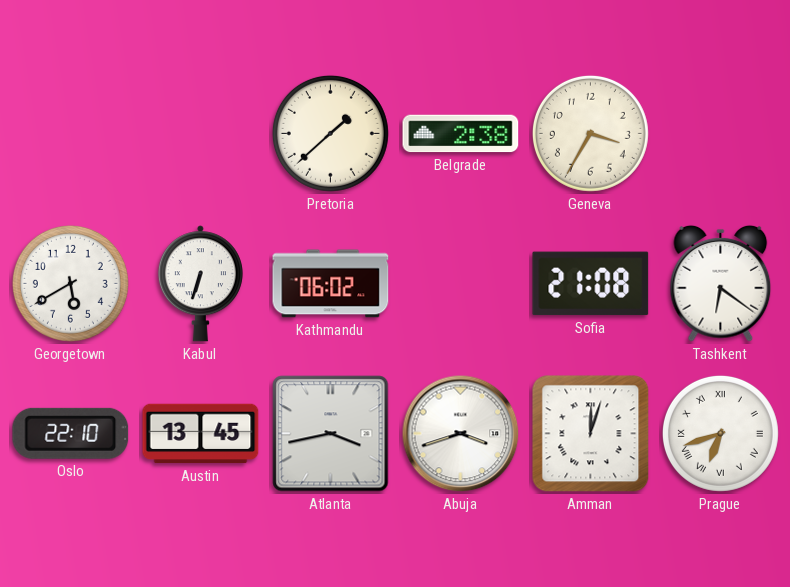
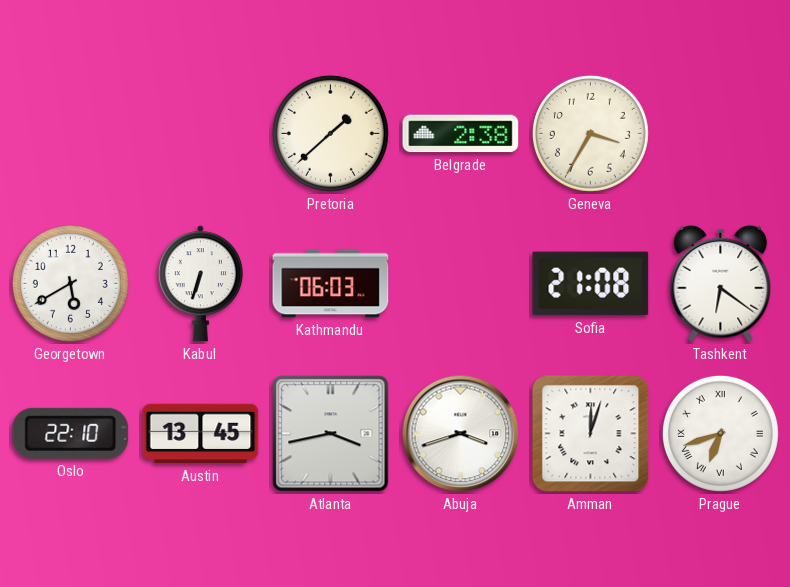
Kathmandu: 06:02 -> 06:03 (331, 284)
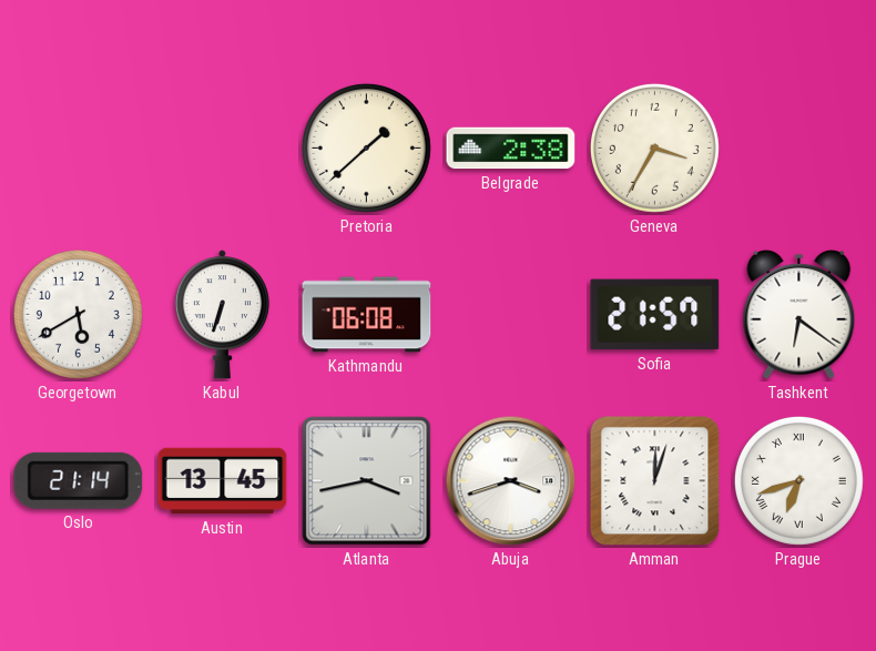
Kathmandu: 06:03 -> 06:08 (367, 315)
Sofia: 21:08 -> 21:57 (655, 315)
Oslo: 22:10 -> 21:14 (79, 480)
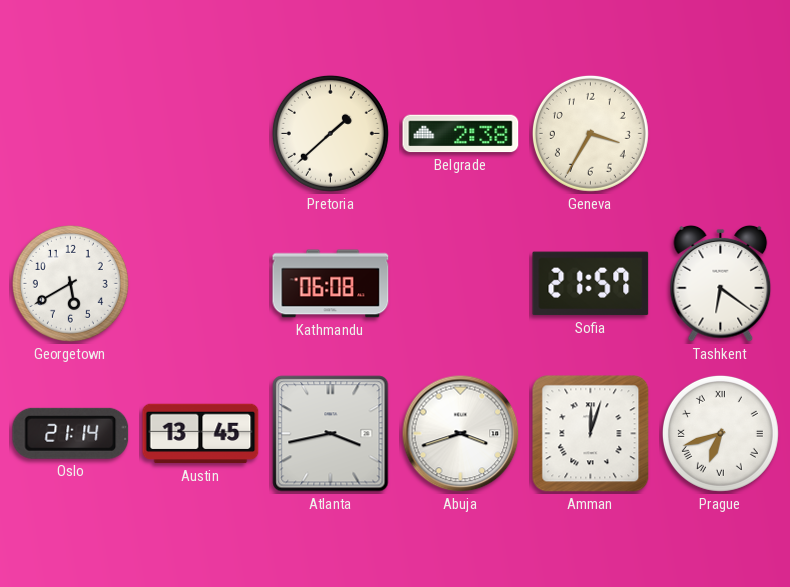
Kabul: 6:33 -> none (222, 315)
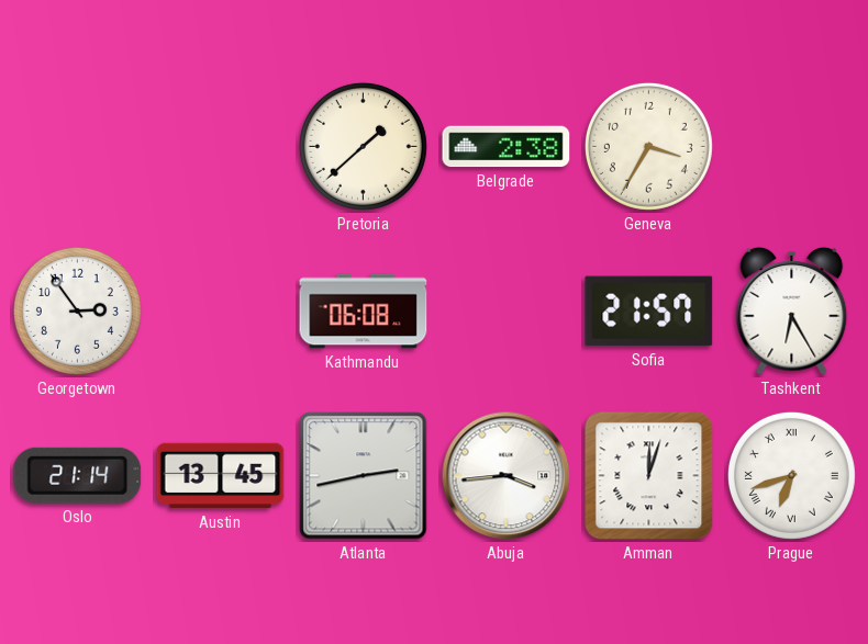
Georgetown: 5:40 -> 2:54 (77, 310)
Tashkent: 6:21 -> 6:25 (792, 310)
Atlanta: 3:43 -> 2:43 (364, 476)
Abuja: 3:42 -> 3:44 (507, 476)
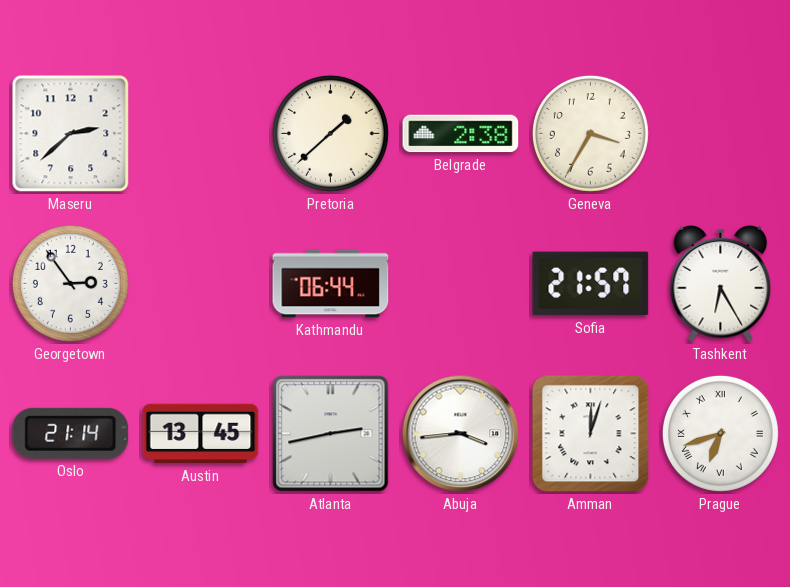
Maseru: none -> 2:38 (71, 134)
Kathmandu: 06:08 -> 06:44 (331, 284)
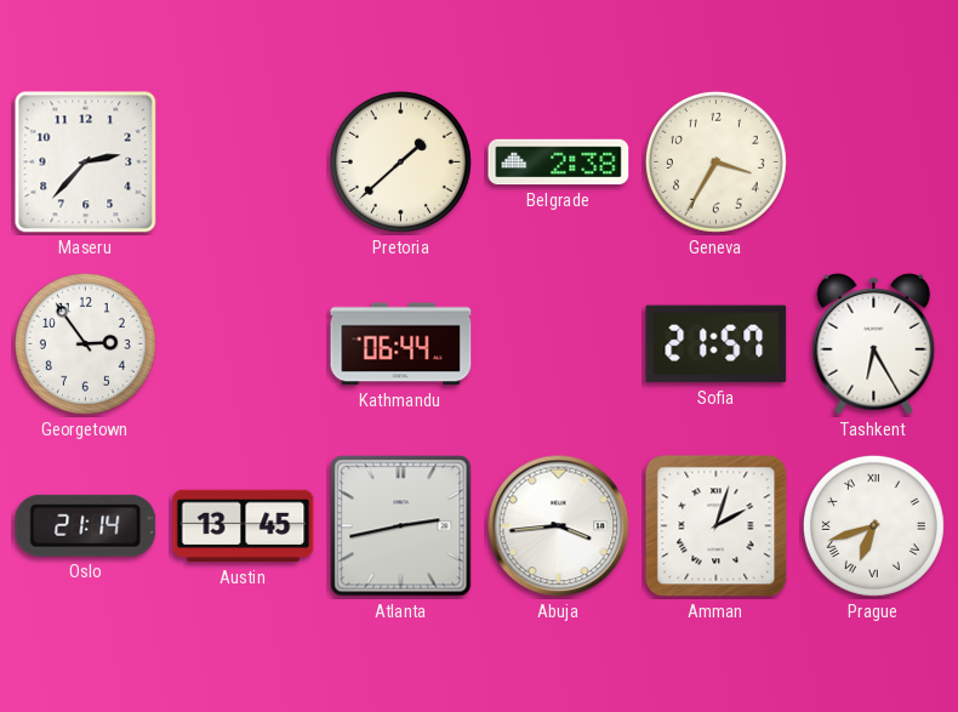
Maseru: 2:38 -> 2:37 (86, 163)
Amman: 12:03 -> 2:03 (717, 526)
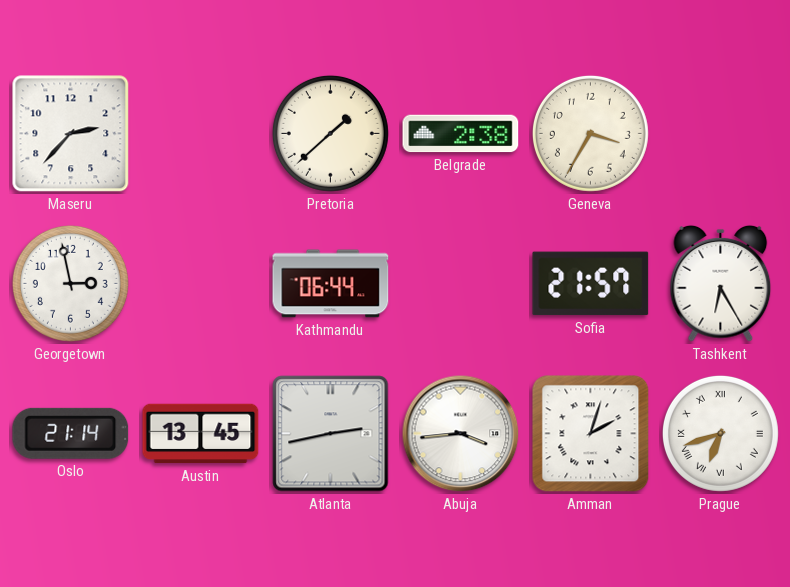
Georgetown: 2:54 -> 2:58 (70, 283)
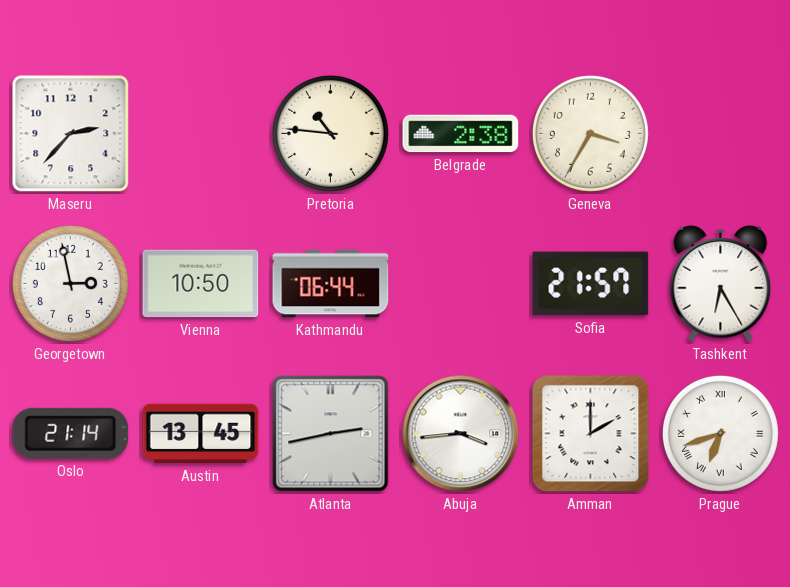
Pretoria: 1:38 -> 10:46 (330, 133)
Vienna: none -> 10:50 (201, 284)
Amman: 2:03 -> 2:00 (591, 434)
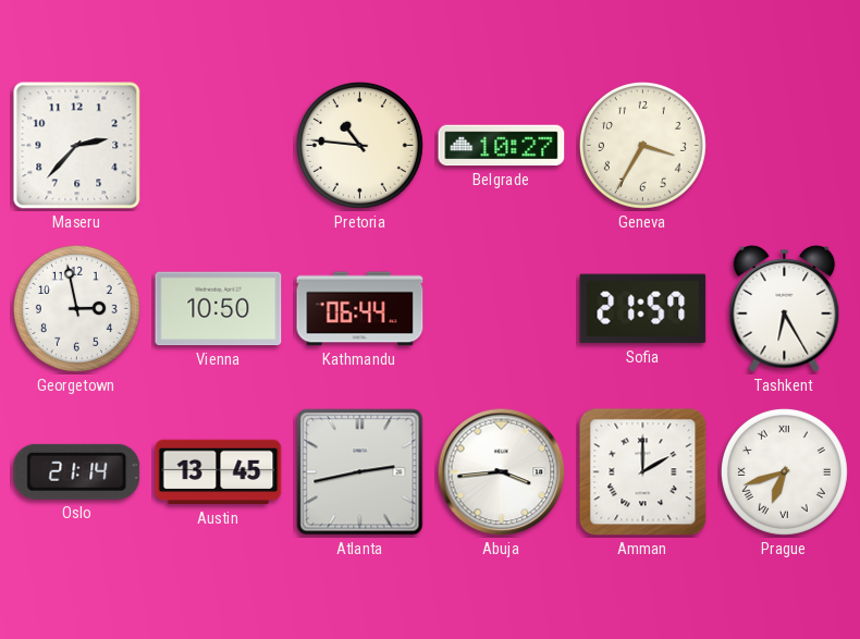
Belgrade: 2:38 -> 10:27 (502, 146)
